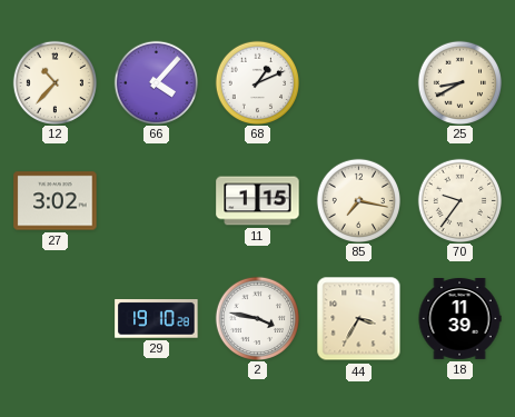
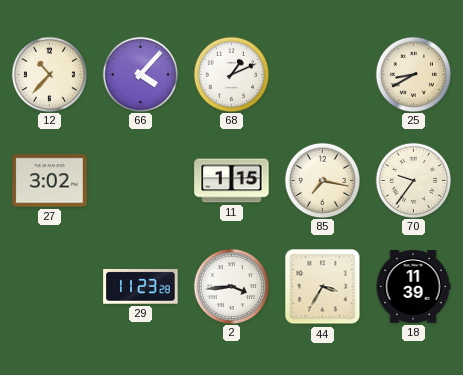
29: 19:10 -> 11:23 (141, 287)
2: 3:47 -> 3:44 (231, 286)
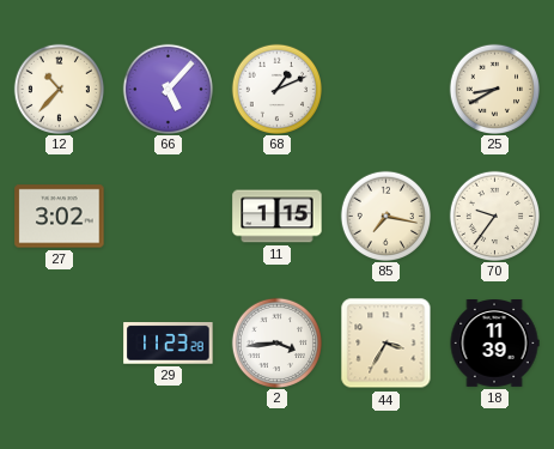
66: 4:07 -> 5:07 (168, 89)
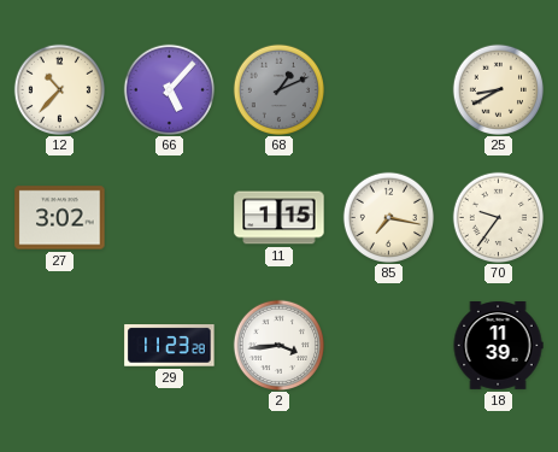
68 dial: white -> grey (278, 89)
44: 3:35 -> none (386, 344)
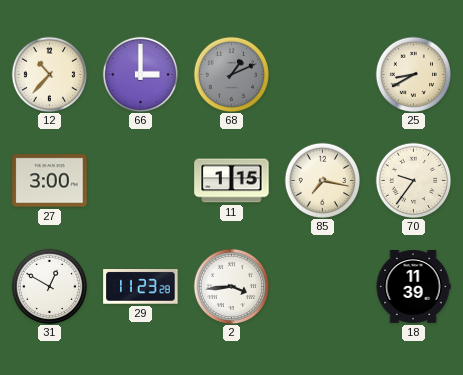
66: 5:07 -> 3:00 (140, 74)
27: 3:02 -> 3:00 (50, 181)
31: none -> 12:50 (49, 286)
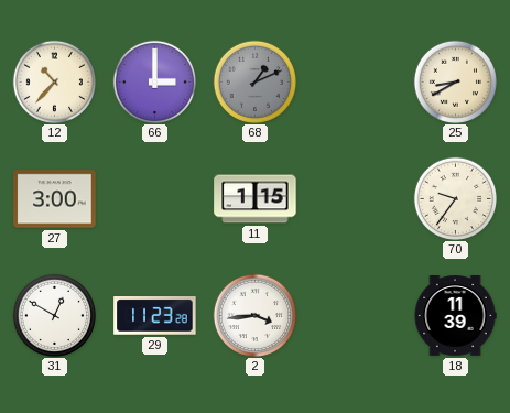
85: 7:17 -> none (322, 180)
